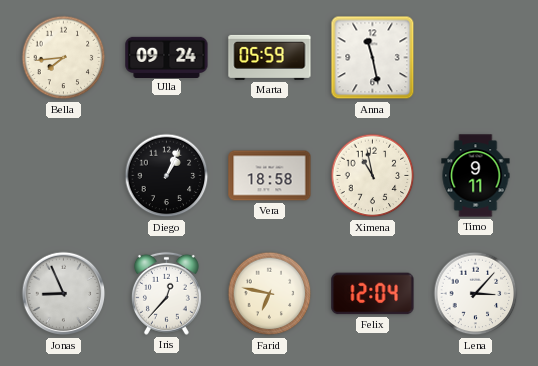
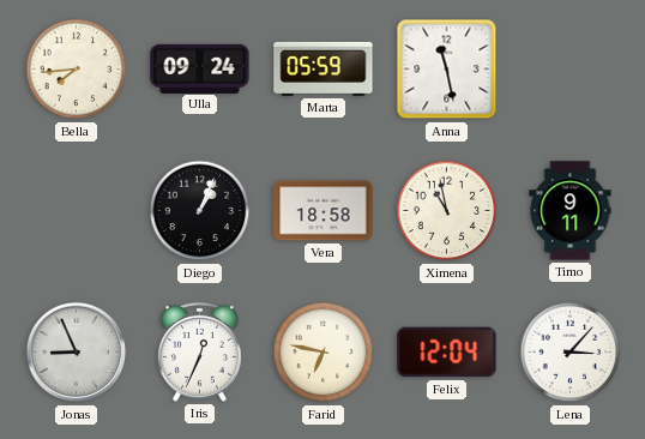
Iris: 12:37 -> 12:34 (199, 351)
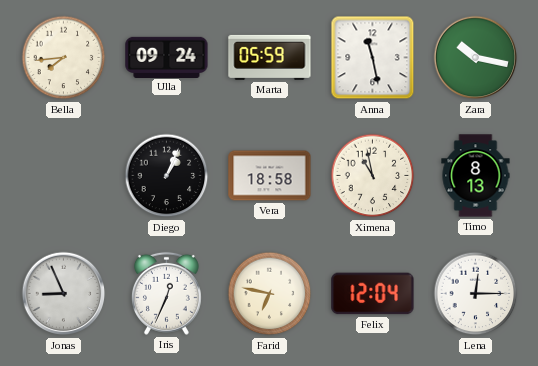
Zara: none -> 10:17 (476, 58)
Timo: 9:11 -> 8:13 (476, 176)
Lena: 3:07 -> 12:15 (476, 294)
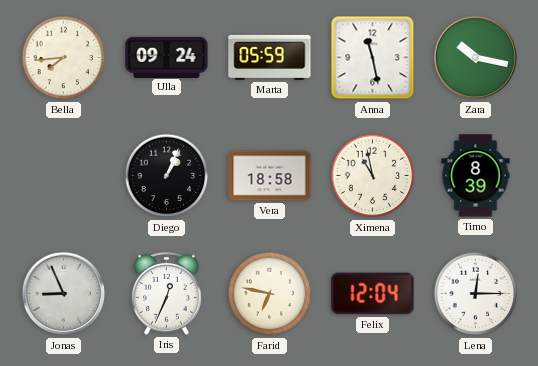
Timo: 8:13 -> 8:39 (476, 176)
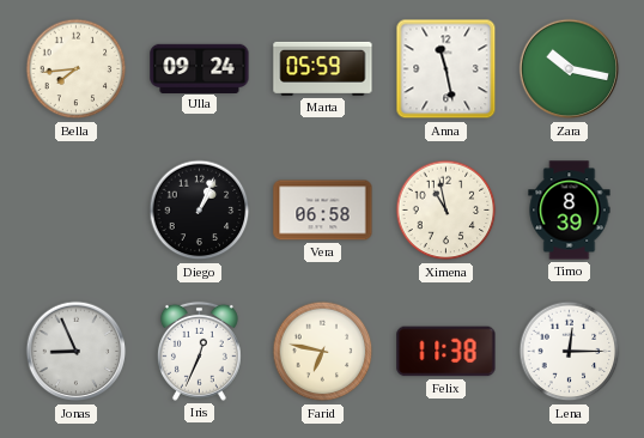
Vera: 18:58 -> 06:58 (323, 211)
Felix: 12:04 -> 11:38 (446, 352)
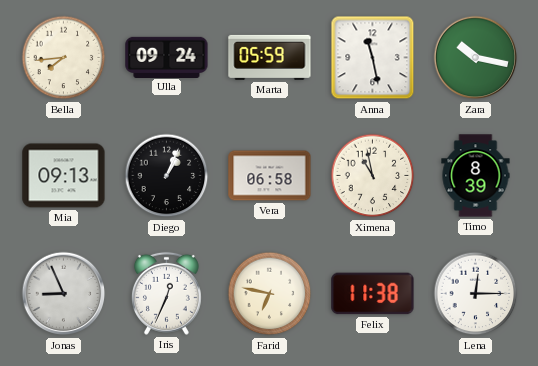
Mia: none -> 09:13 (64, 176)
